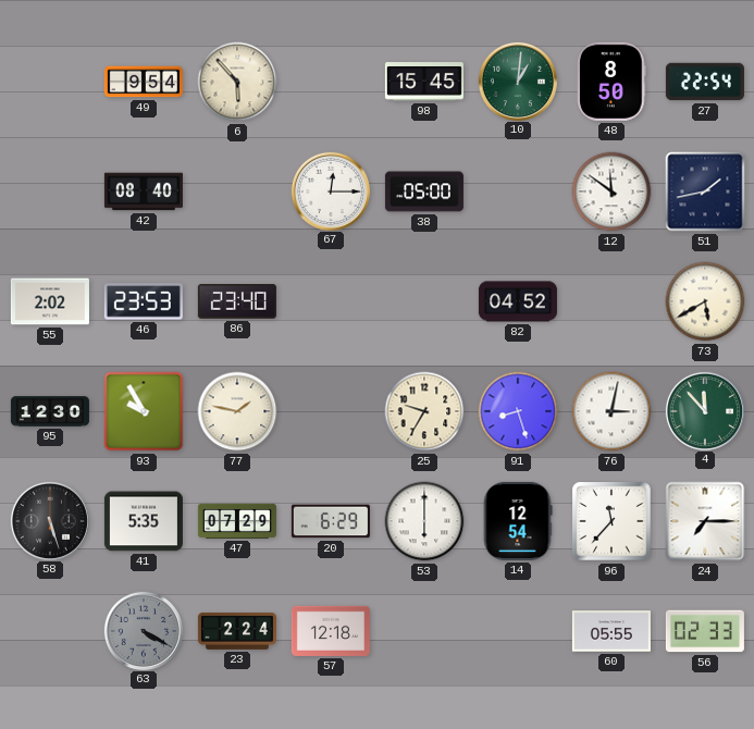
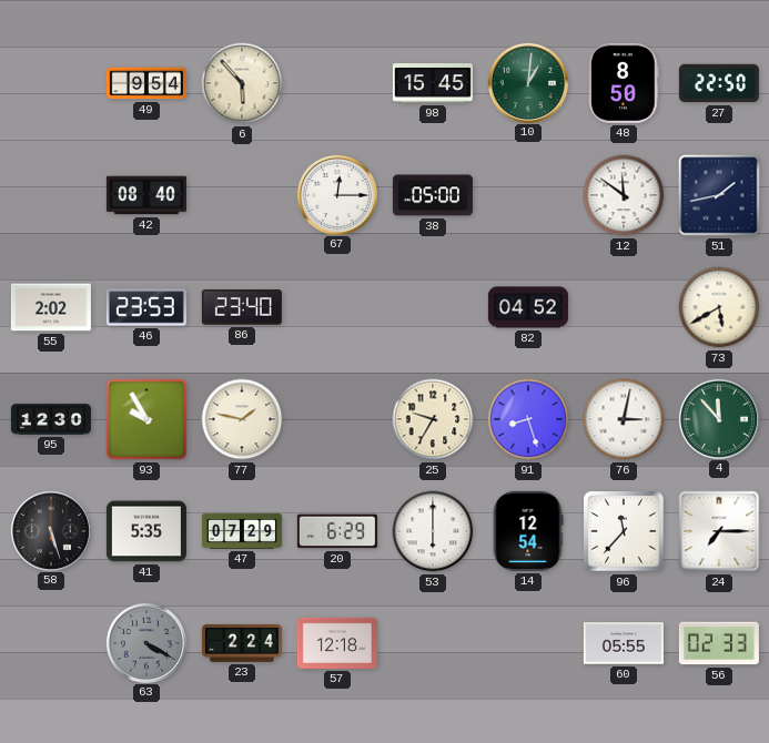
27: 22:54 -> 22:50 (719, 83)
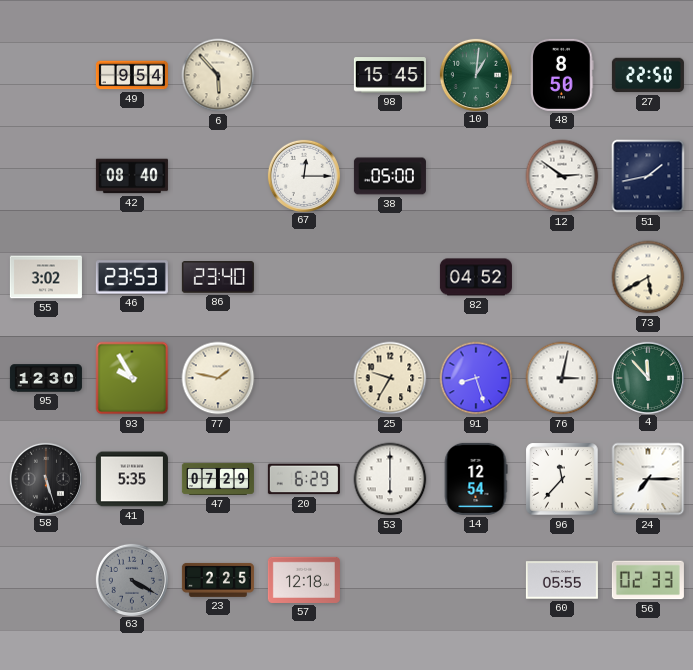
12: 11:51 -> 2:51 (562, 176)
55: 2:02 -> 3:02 (46, 277)
23: 2:24 -> 2:25 (218, 580)
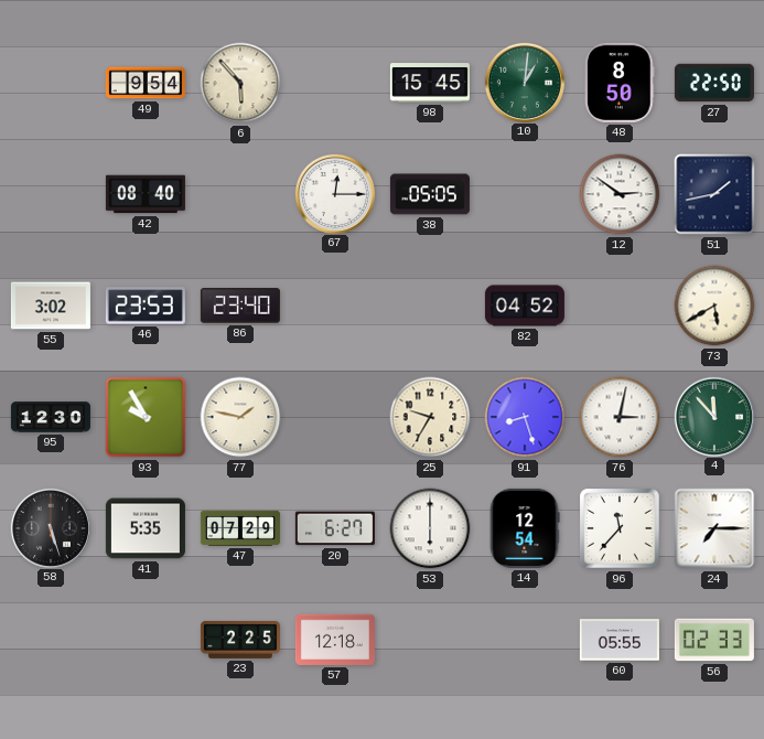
38: 05:00 -> 05:05 (430, 194)
20: 6:29 -> 6:27 (335, 528)
63: 4:20 -> none (131, 579)
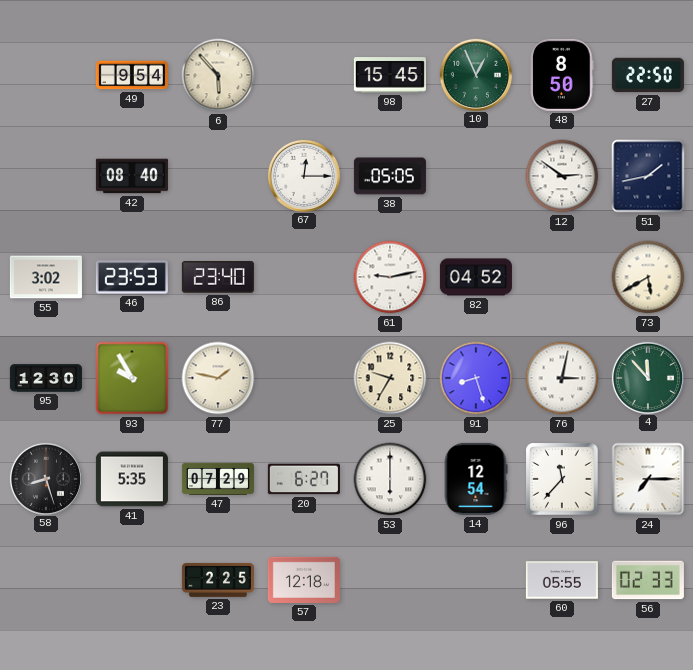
10: 1:01 -> 12:56 (475, 74)
61: none -> 9:13 (390, 277)
58: 5:27 -> 8:27 (45, 478)
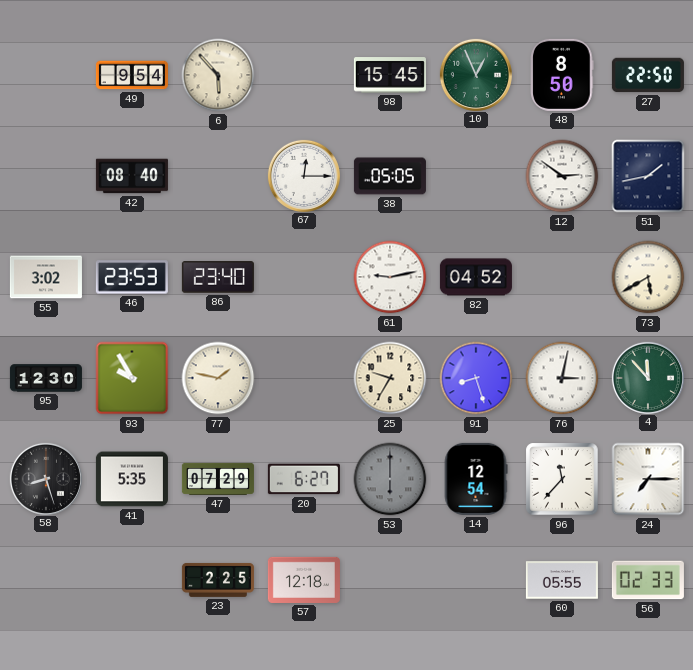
53 dial: white -> grey (390, 479)
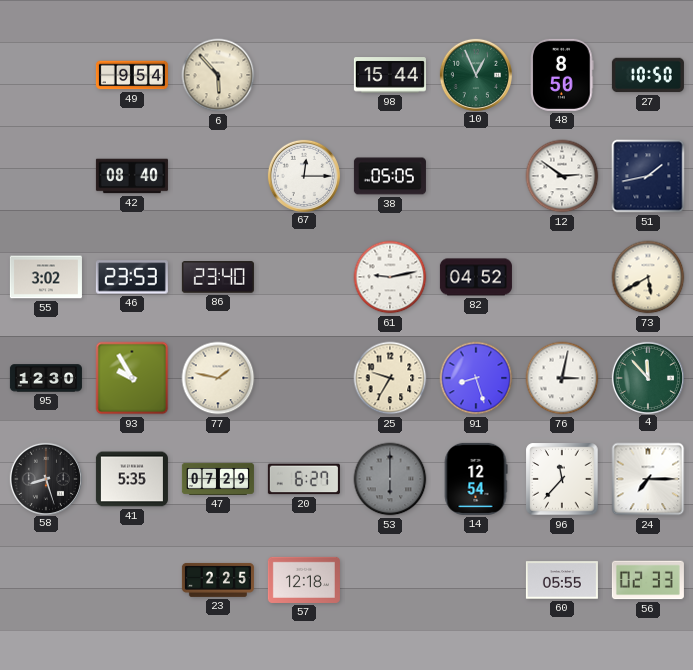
98: 15:45 -> 15:44 (390, 75)
27: 22:50 -> 10:50 (648, 75)
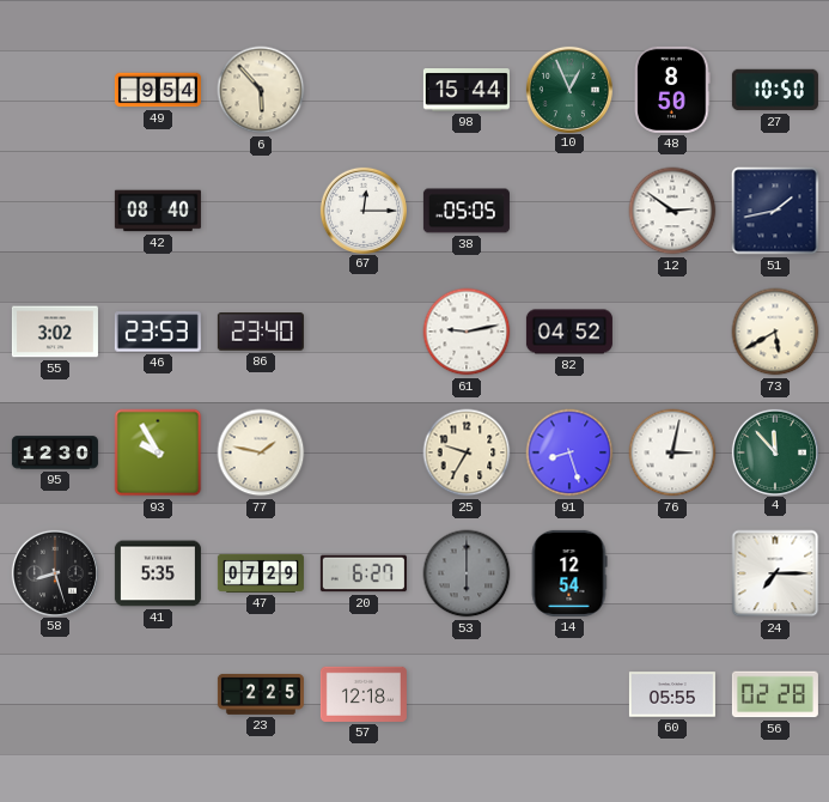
96: 11:37 -> none (562, 479)
56: 02:33 -> 02:28 (775, 694)
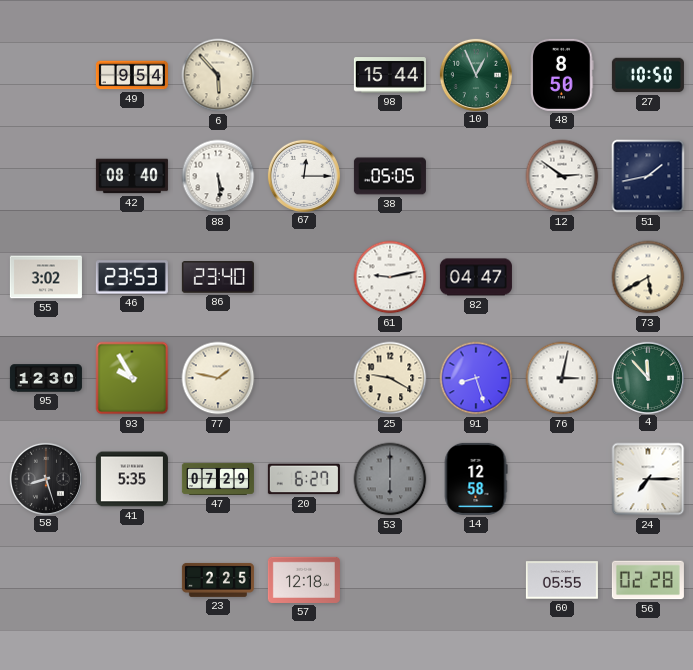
88: none -> 5:29 (218, 176)
82: 04:52 -> 04:47 (476, 277)
25: 9:35 -> 9:20 (390, 378)
14: 12:54 -> 12:58 (476, 479)
